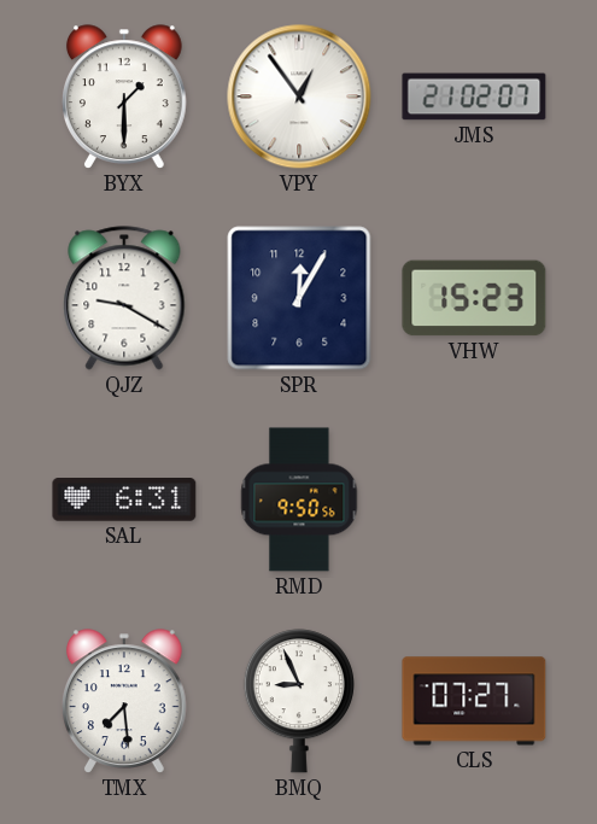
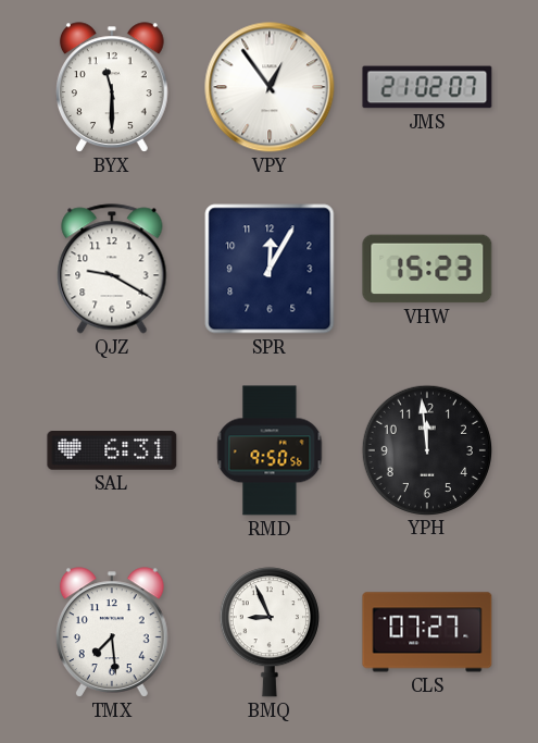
BYX: 1:30 -> 11:30 (112, 87)
YPH: none -> 11:59 (426, 449)
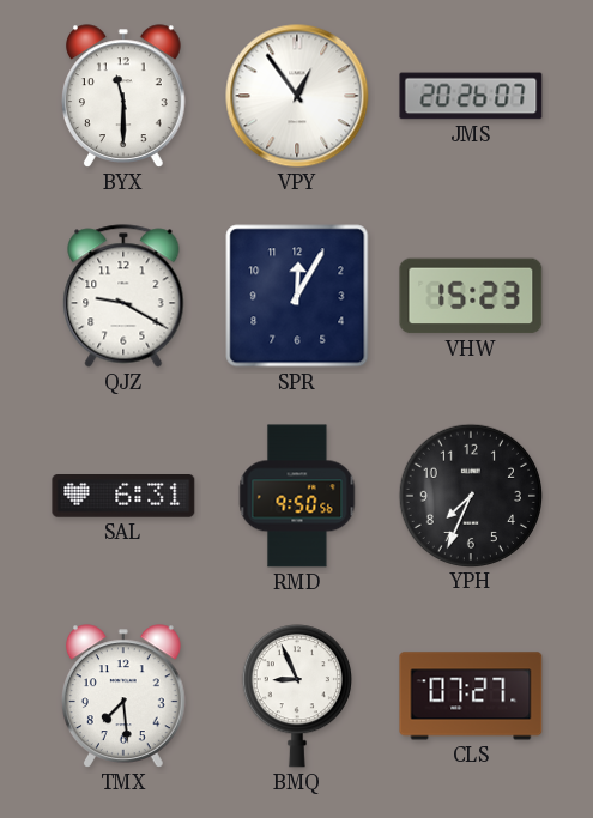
JMS: 21:02 -> 20:26 (471, 96)
YPH: 11:59 -> 7:34 (470, 495)
